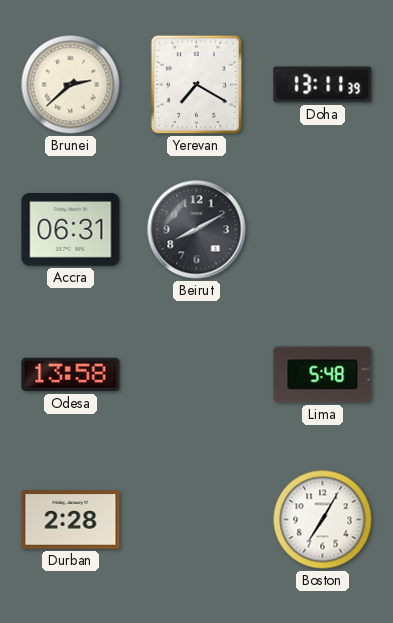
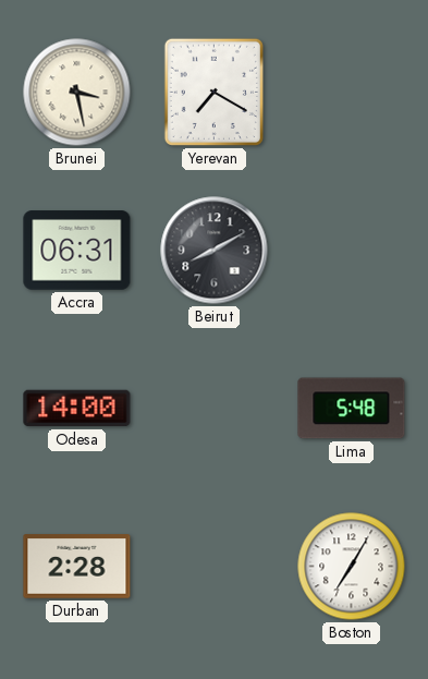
Brunei: 2:38 -> 3:28 (77, 93)
Doha: 13:11 -> none (323, 85)
Odesa: 13:58 -> 14:00 (77, 409)
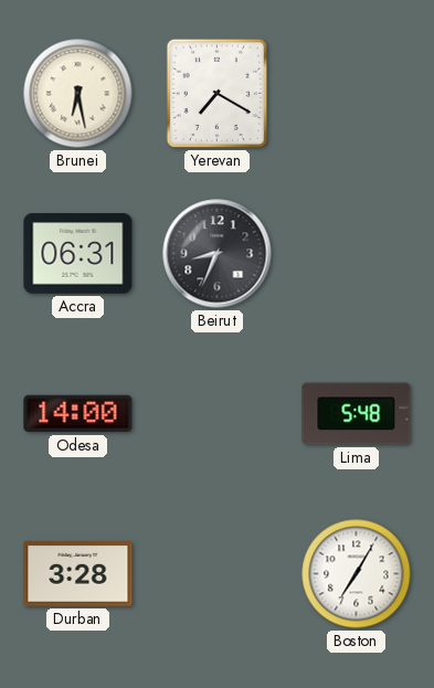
Brunei: 3:28 -> 6:28 (78, 94)
Beirut: 8:10 -> 8:34 (218, 254)
Durban: 2:28 -> 3:28 (78, 574)
